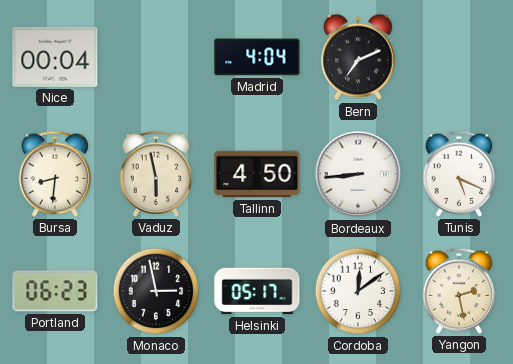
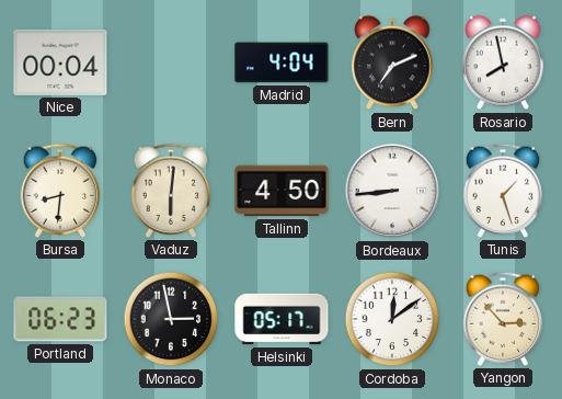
Rosario: none -> 7:58 (503, 62)
Vaduz: 5:58 -> 6:01 (171, 191)
Tunis: 5:19 -> 1:27 (503, 191)
Yangon: 2:28 -> 2:53 (503, 319)
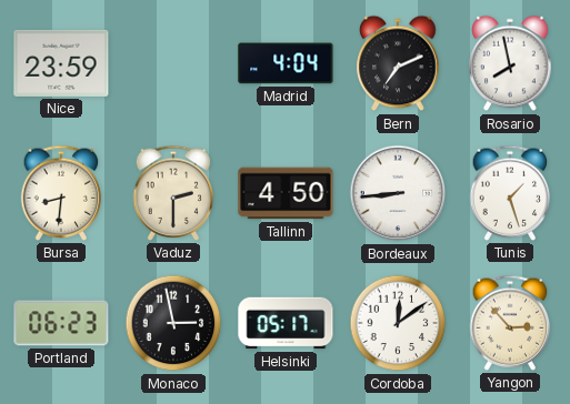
Nice: 00:04 -> 23:59 (61, 63)
Vaduz: 6:01 -> 2:30 (173, 193)
